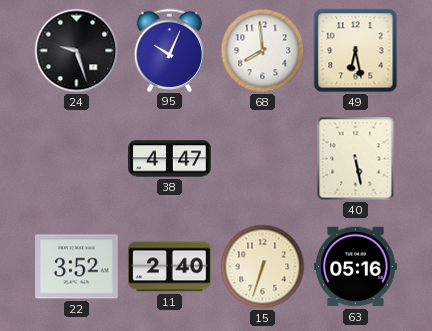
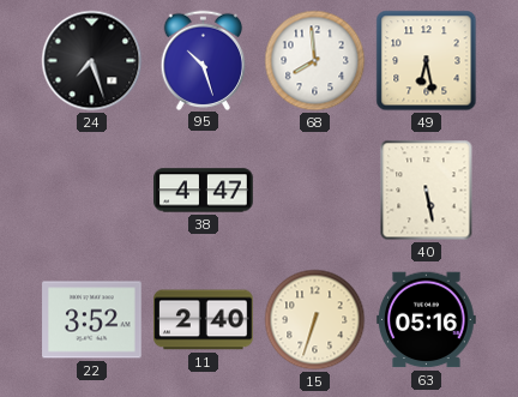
24: 9:27 -> 7:27 (92, 61)
95: 10:04 -> 10:27 (204, 60)
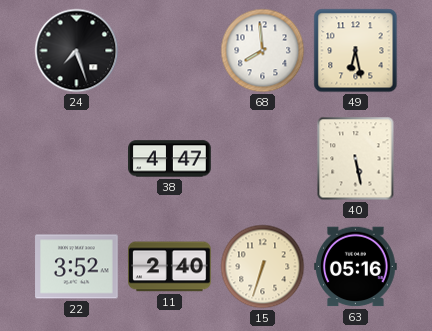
95: 10:27 -> none (204, 60)
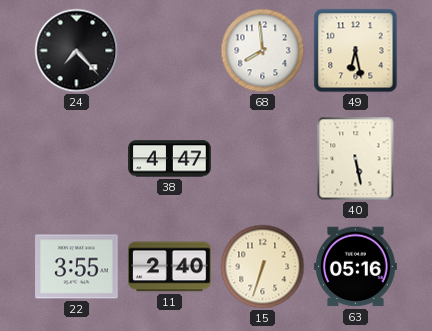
24: 7:27 -> 7:23 (77, 51)
22: 3:52 -> 3:55 (77, 267)
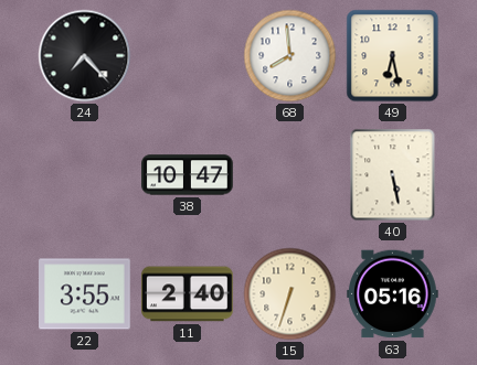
38: 4:47 -> 10:47 (188, 175)
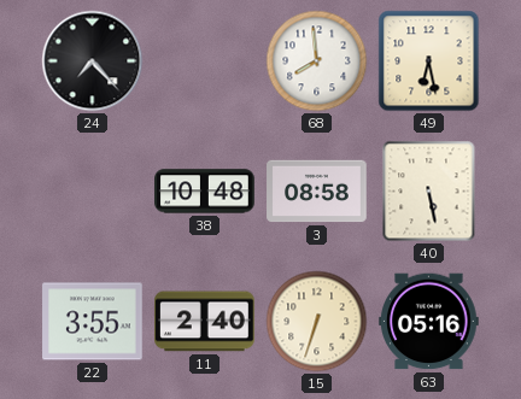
38: 10:47 -> 10:48 (205, 192)
3: none -> 08:58 (317, 192)
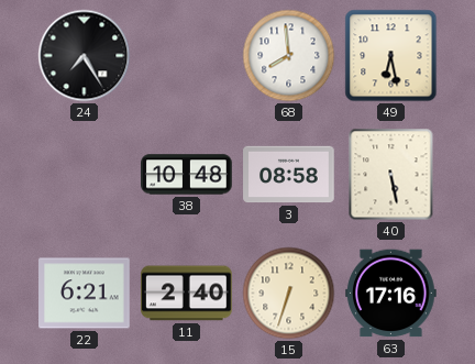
24: 7:23 -> 7:25 (85, 56)
22: 3:55 -> 6:21 (85, 294)
63: 05:16 -> 17:16 (391, 294)
